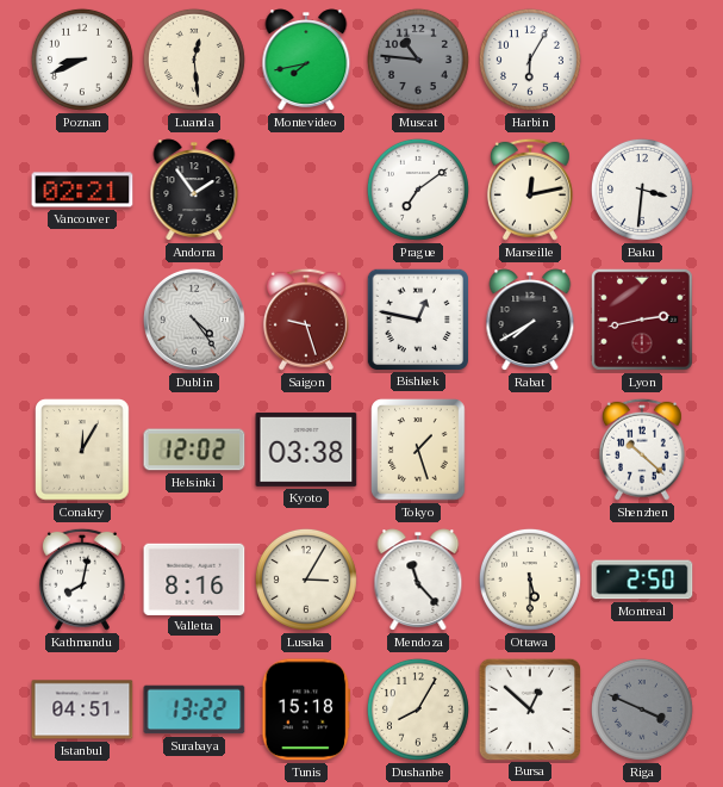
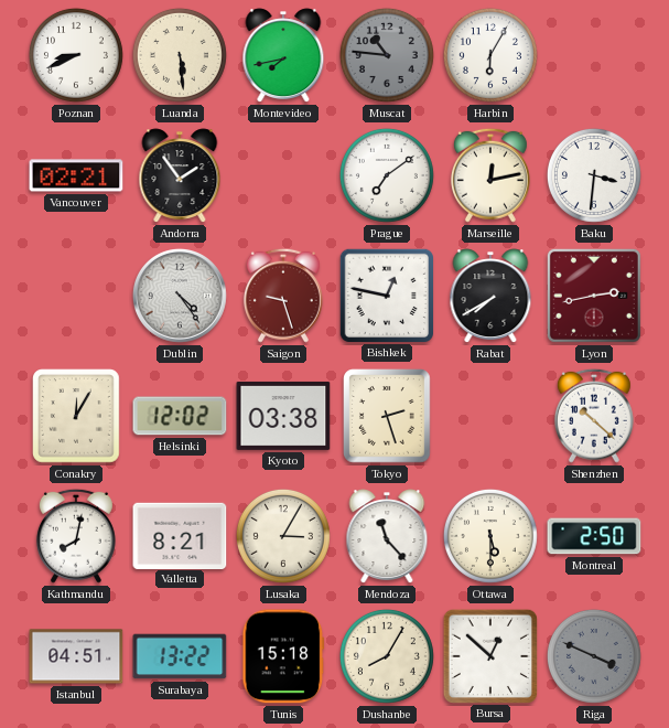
Luanda: 12:29 -> 5:29 (180, 55)
Tokyo: 1:27 -> 2:27 (388, 416)
Valletta: 8:16 -> 8:21 (180, 535)
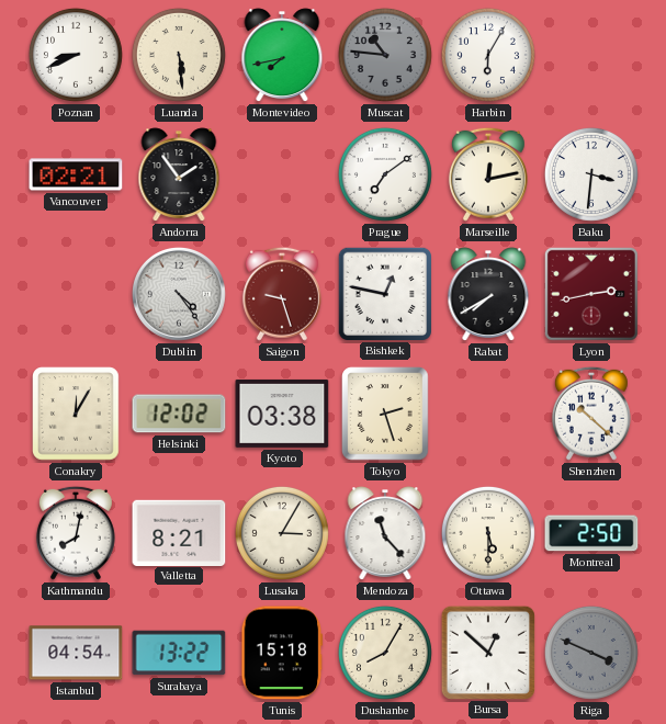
Istanbul: 04:51 -> 04:54 (76, 653)
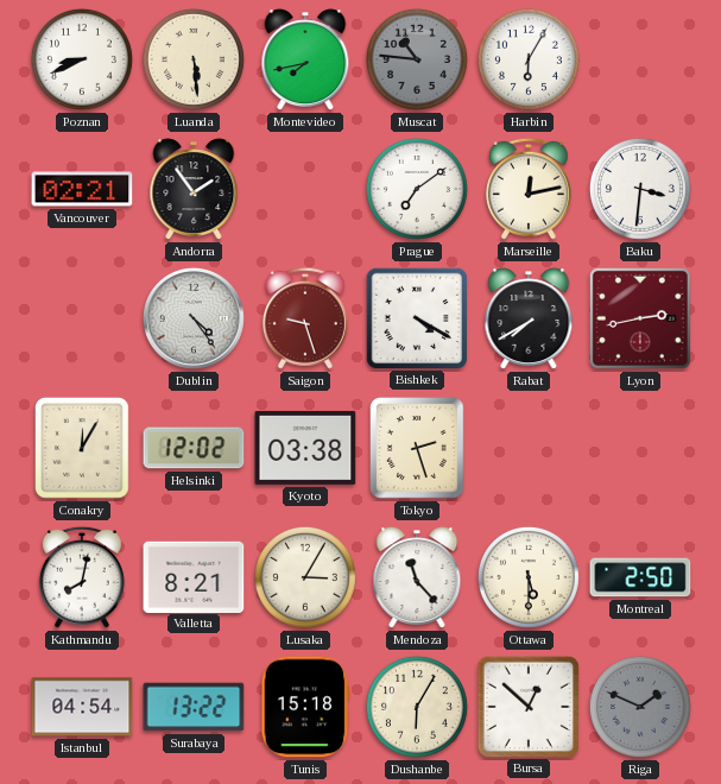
Bishkek: 12:47 -> 4:20 (416, 317)
Shenzhen: 10:22 -> none (591, 414)
Dushanbe: 8:05 -> 6:05 (417, 707)
Riga: 3:49 -> 1:49 (640, 707)
